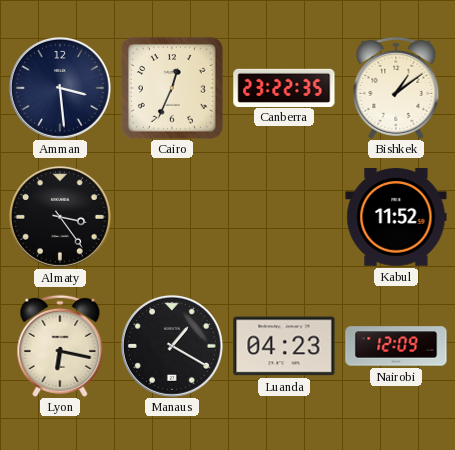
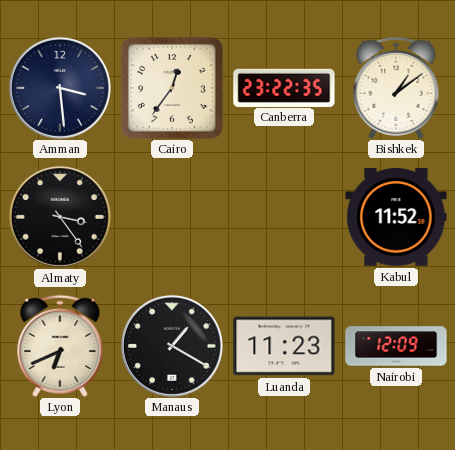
Cairo: 12:34 -> 12:36 (173, 89)
Lyon: 6:17 -> 6:41 (60, 346)
Luanda: 04:23 -> 11:23 (284, 346)
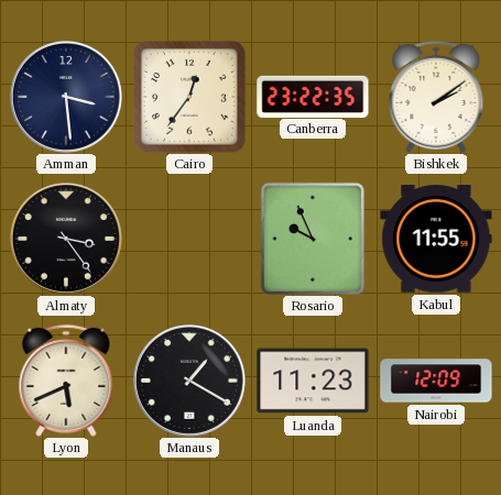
Bishkek: 1:09 -> 2:09 (436, 97)
Rosario: none -> 9:56 (312, 239)
Kabul: 11:52 -> 11:55 (436, 239)
Lyon: 6:41 -> 5:41 (66, 381)
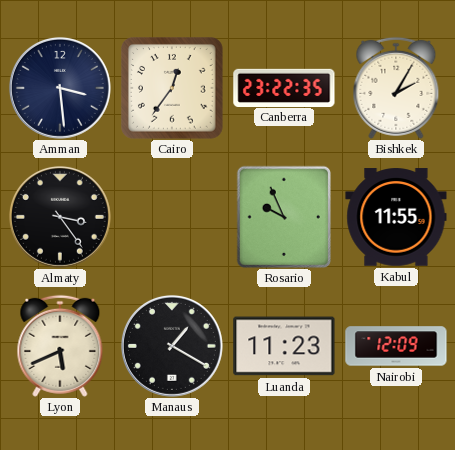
Bishkek: 2:09 -> 2:05 (396, 88)
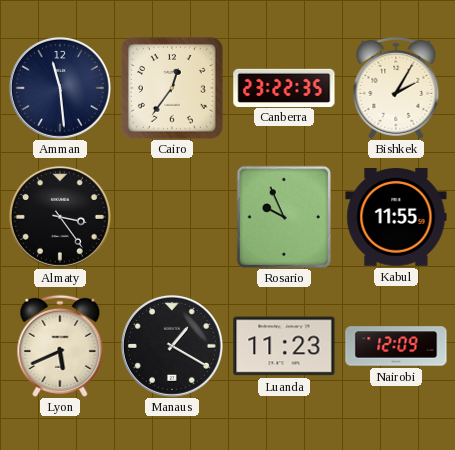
Amman: 3:29 -> 11:29 (60, 88)
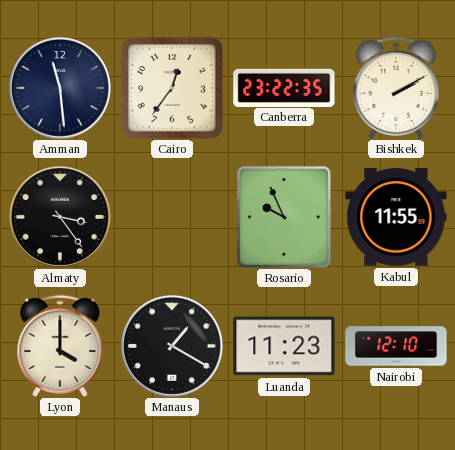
Bishkek: 2:05 -> 2:10 (396, 88)
Lyon: 5:41 -> 4:00 (60, 346)
Nairobi: 12:09 -> 12:10 (396, 346)
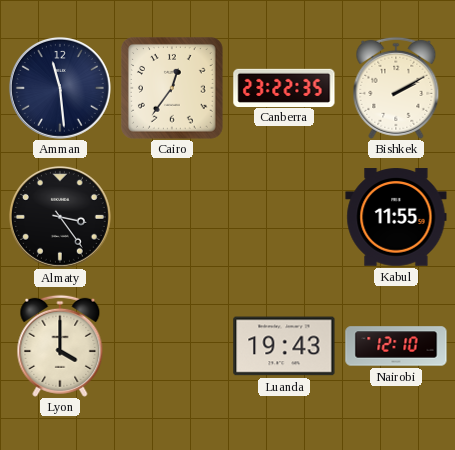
Rosario: 9:56 -> none (283, 217)
Manaus: 1:20 -> none (172, 346)
Luanda: 11:23 -> 19:43 (284, 346)
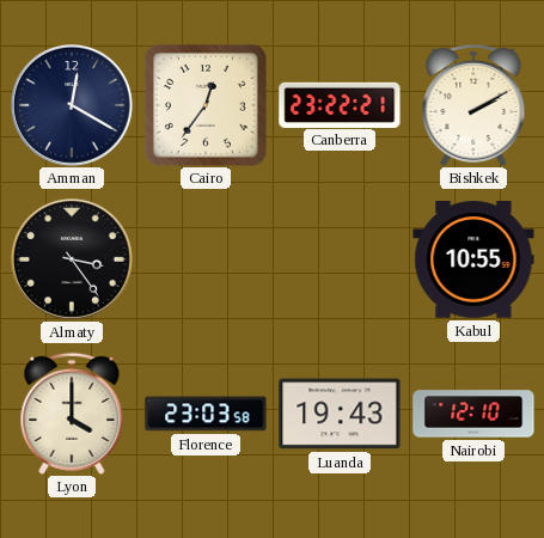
Amman: 11:29 -> 12:20 (72, 105)
Canberra: 23:22:35 -> 23:22:21 (340, 104)
Kabul: 11:55 -> 10:55 (473, 259)
Florence: none -> 23:03 (206, 414)
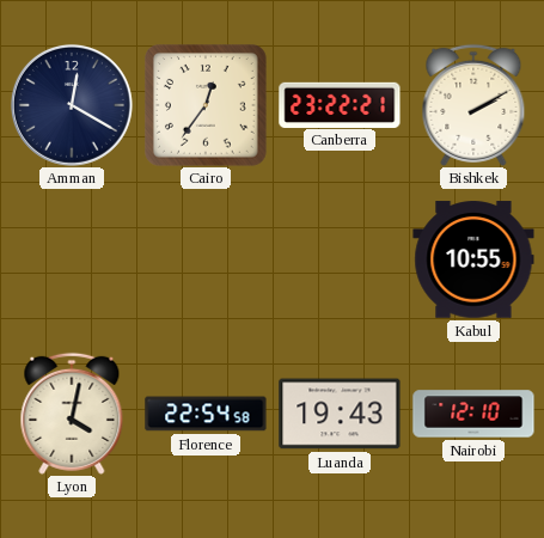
Almaty: 3:24 -> none (72, 259)
Lyon: 4:00 -> 4:02 (72, 414)
Florence: 23:03 -> 22:54 (206, 414)
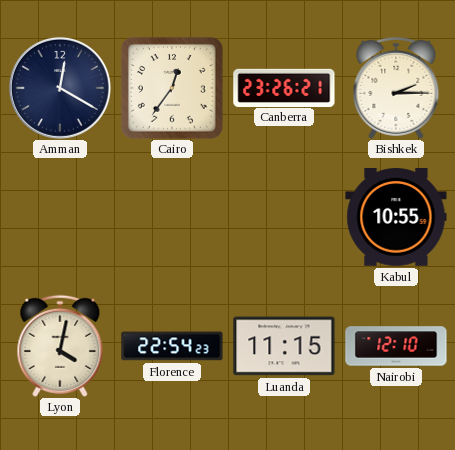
Canberra: 23:22 -> 23:26 (284, 87)
Bishkek: 2:10 -> 2:15 (396, 88)
Florence: 22:54:58 -> 22:54:23 (172, 346)
Luanda: 19:43 -> 11:15 (284, 346)
